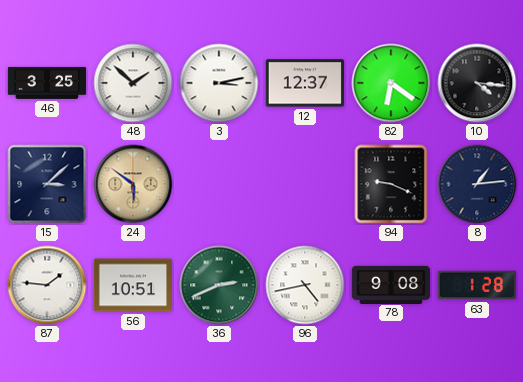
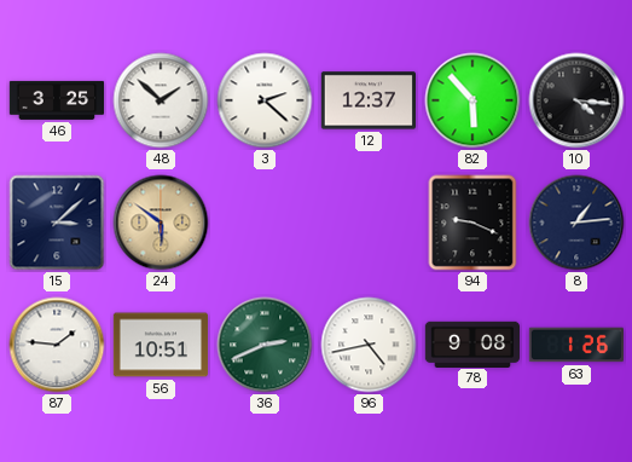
3: 3:13 -> 2:22 (265, 100)
82: 6:21 -> 5:53 (472, 100)
63: 1:28 -> 1:26 (575, 345)
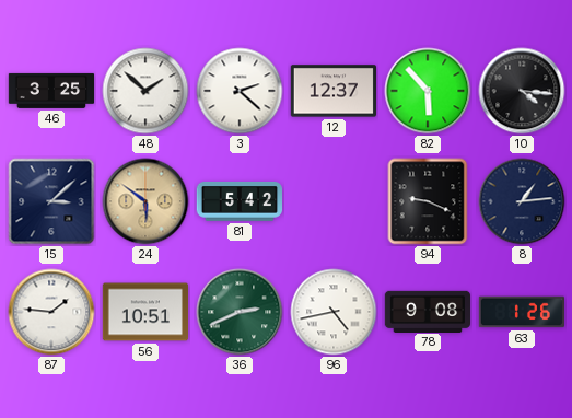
81: none -> 5:42 (238, 201)
